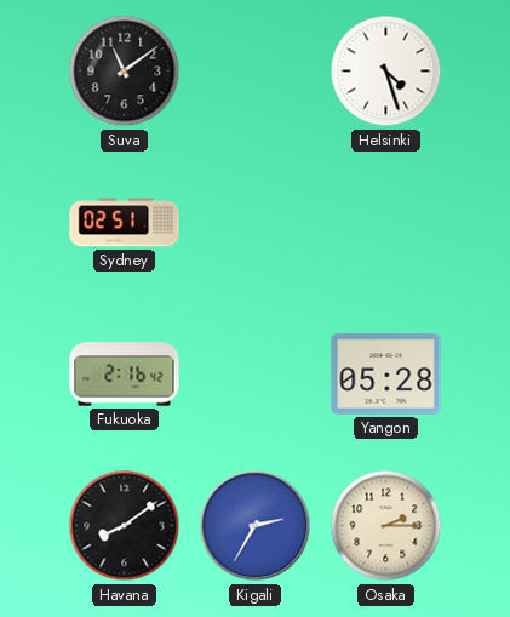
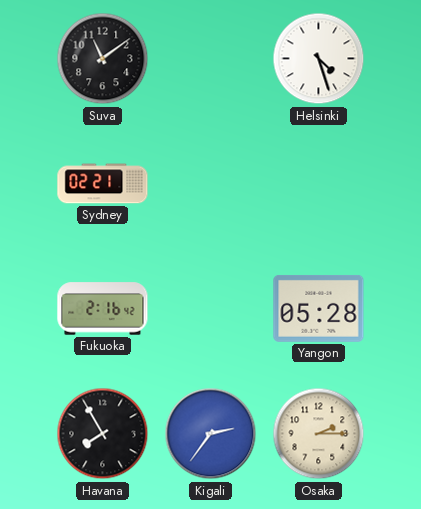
Sydney: 02:51 -> 02:21 (103, 184)
Havana: 8:09 -> 7:55 (103, 434)
Kigali: 2:35 -> 2:36 (211, 434)
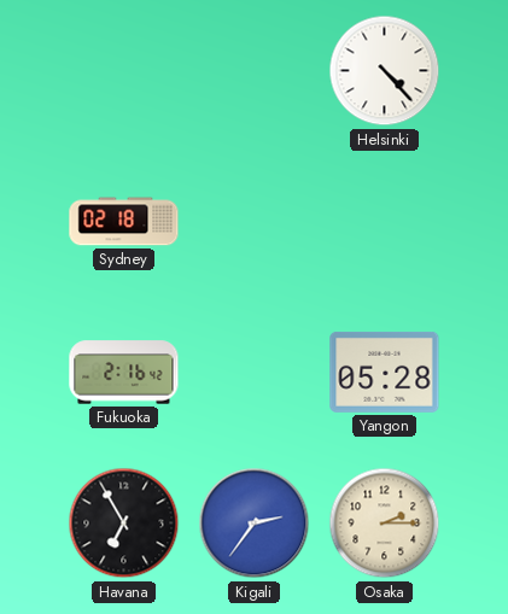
Suva: 11:09 -> none (103, 59)
Helsinki: 4:27 -> 4:23 (385, 71)
Sydney: 02:21 -> 02:18 (124, 222)
Havana: 7:55 -> 6:55 (124, 524)
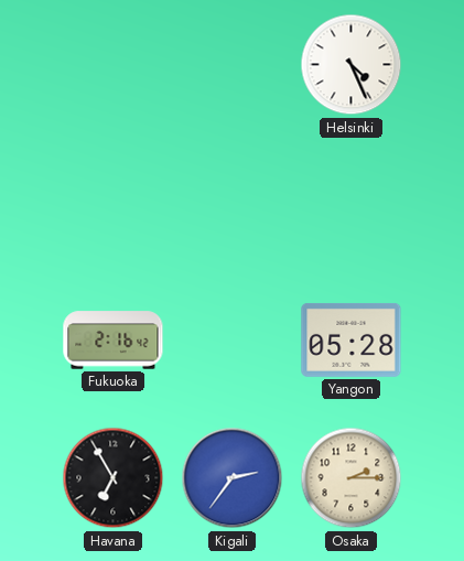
Helsinki: 4:23 -> 4:26 (352, 65)
Sydney: 02:18 -> none (124, 222)
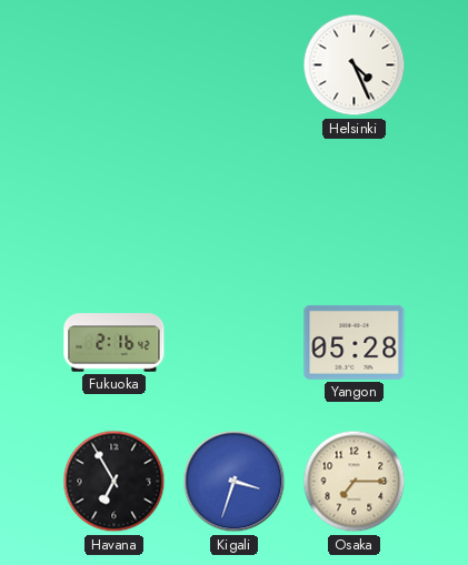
Kigali: 2:36 -> 3:33 (235, 482)
Osaka: 2:15 -> 7:15 (355, 482)
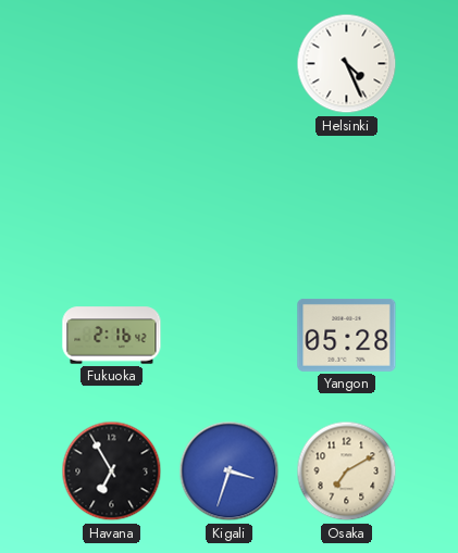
Osaka: 7:15 -> 7:10 (347, 472)
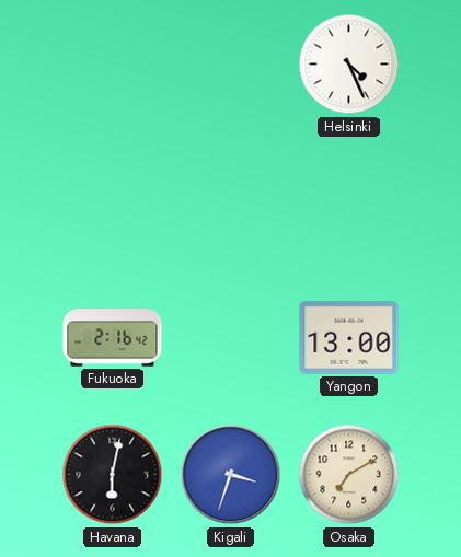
Yangon: 05:28 -> 13:00 (349, 337)
Havana: 6:55 -> 6:02 (113, 475)
